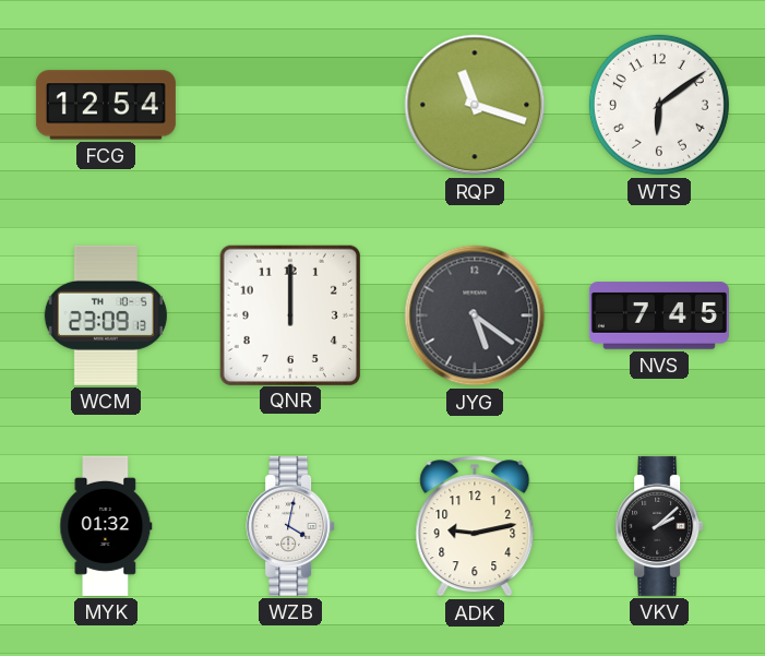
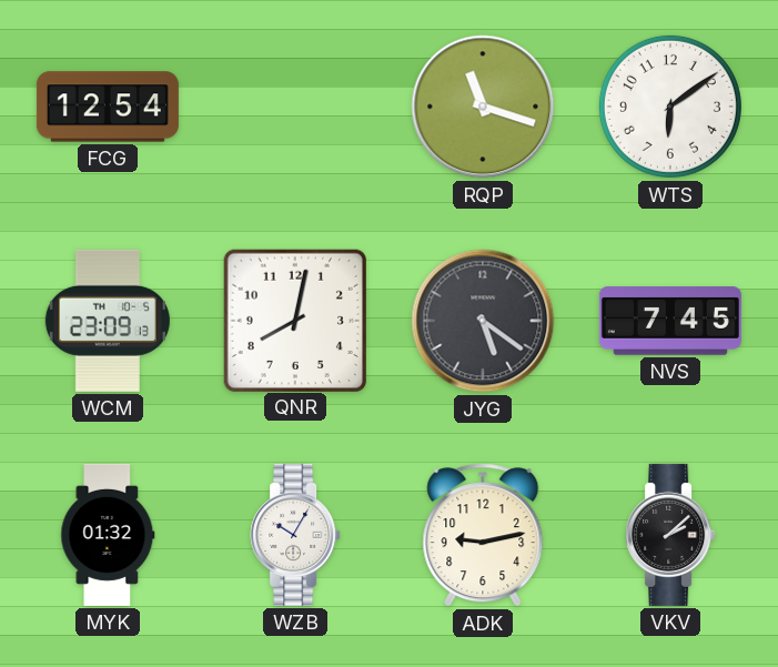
QNR: 12:00 -> 8:02 (294, 320)
WZB: 4:02 -> 10:05 (295, 535)
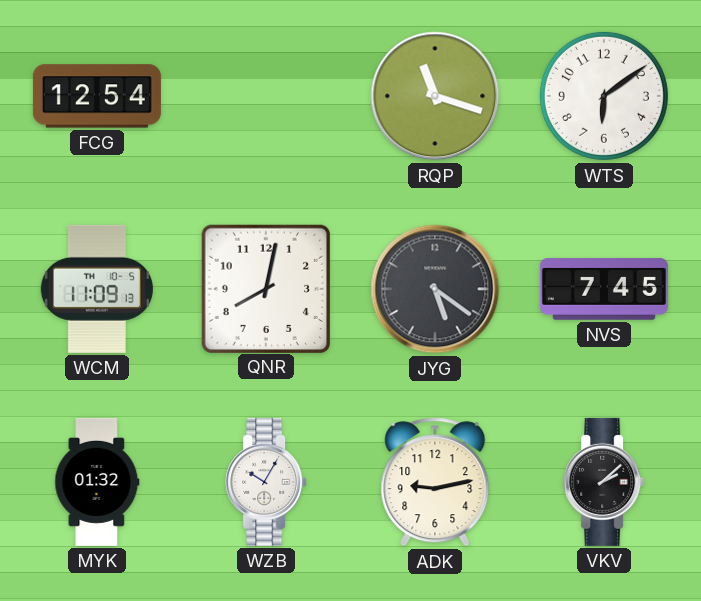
WCM: 23:09 -> 11:09 (97, 289)
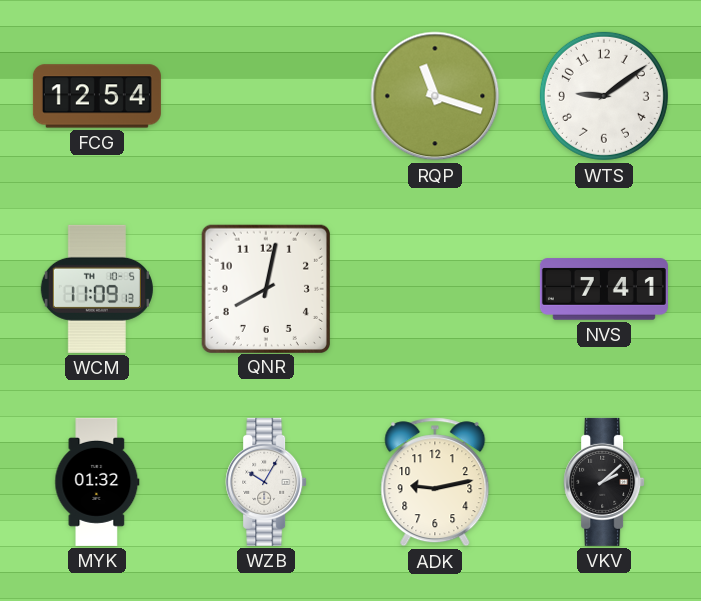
WTS: 6:09 -> 9:09 (604, 96)
JYG: 5:21 -> none (435, 289)
NVS: 7:45 -> 7:41 (604, 289)
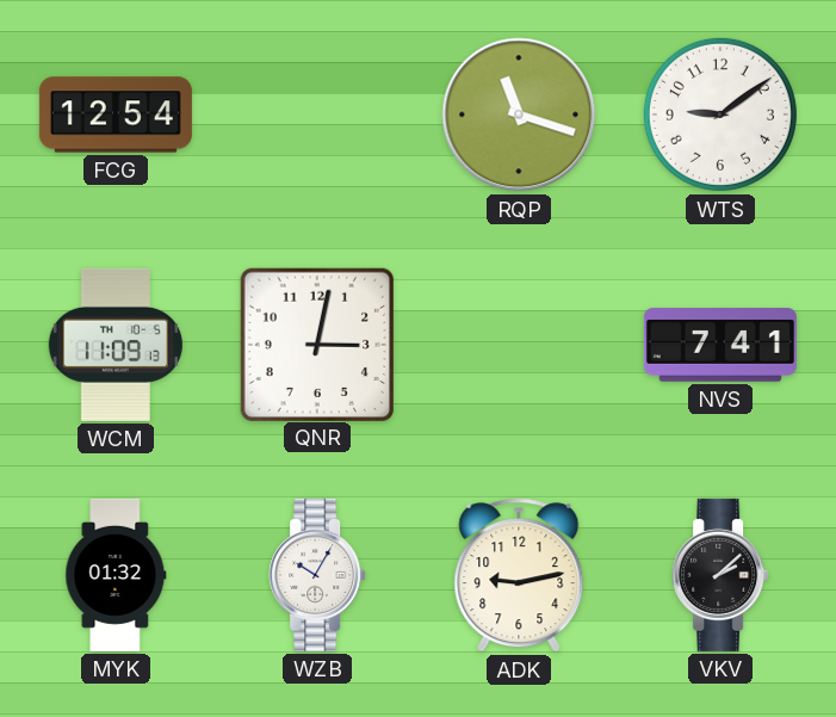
QNR: 8:02 -> 3:02 (316, 344)
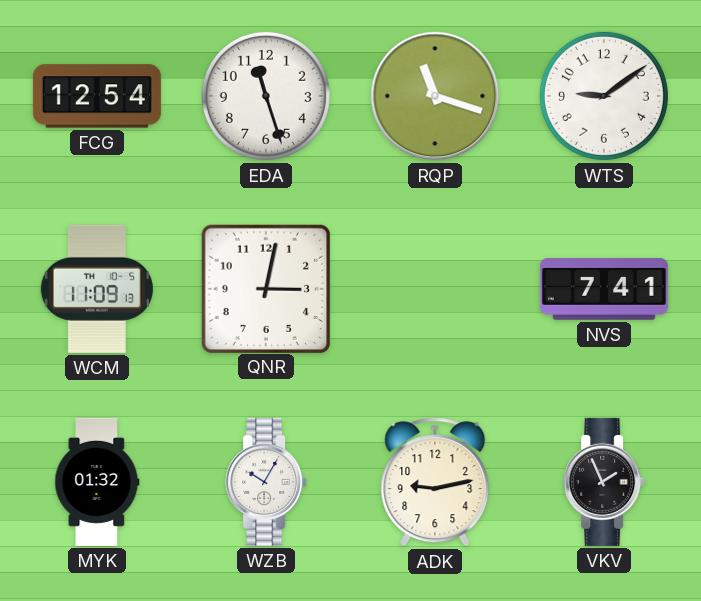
EDA: none -> 11:27 (266, 96)
VKV: 2:08 -> 1:56 (604, 482)
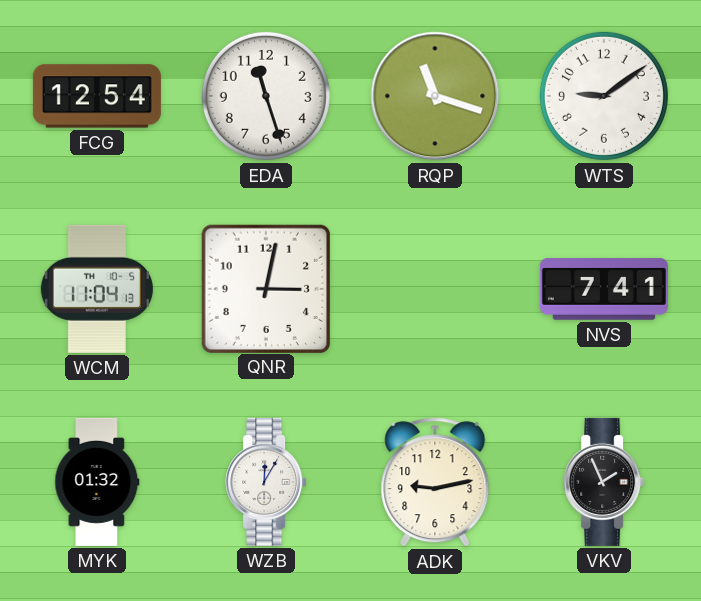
WCM: 11:09 -> 11:04 (97, 289)
WZB: 10:05 -> 12:05 (266, 482)
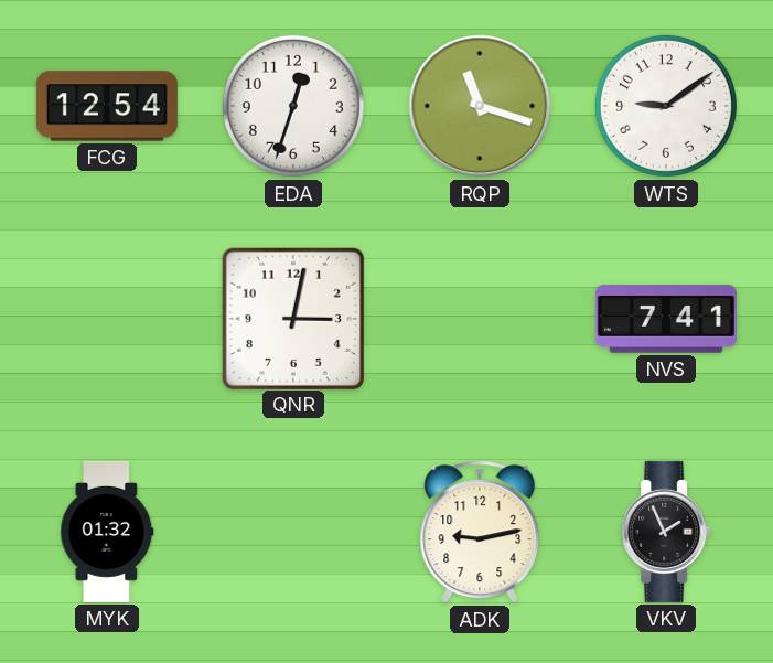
EDA: 11:27 -> 12:33 (293, 106)
WCM: 11:04 -> none (97, 289)
WZB: 12:05 -> none (266, 482)
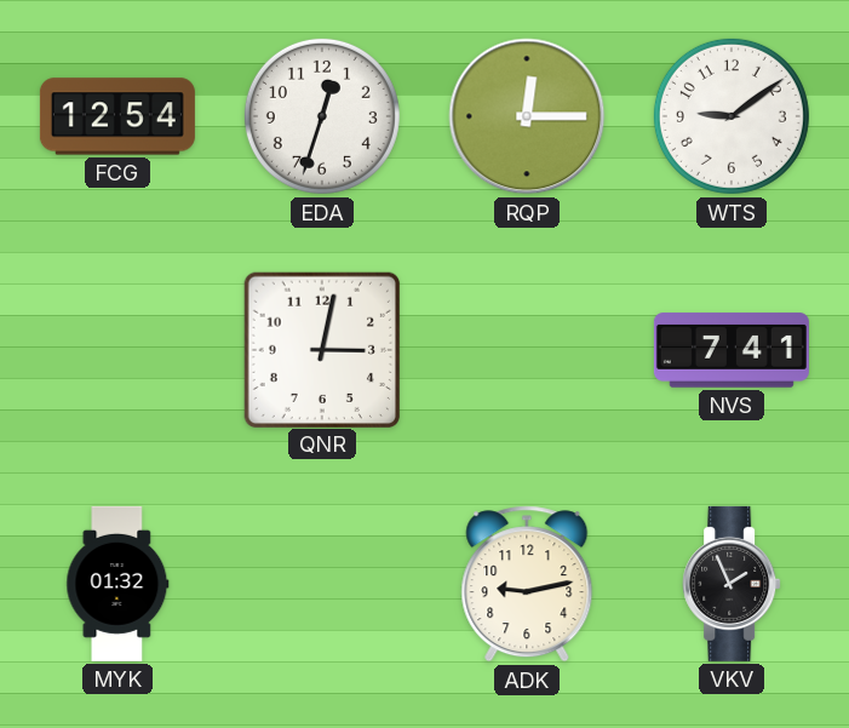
RQP: 11:18 -> 12:15 (527, 116)
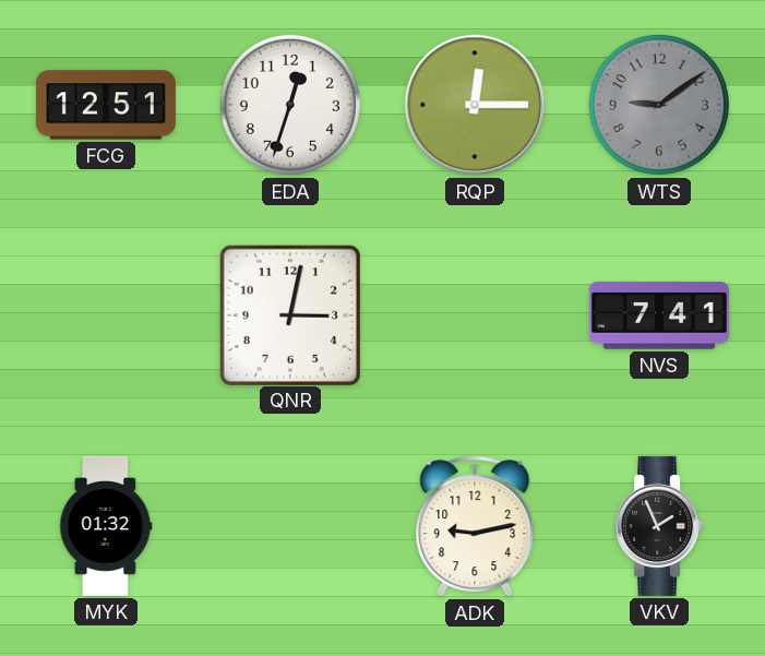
FCG: 12:54 -> 12:51 (106, 105)
WTS dial: white -> grey (659, 105)
